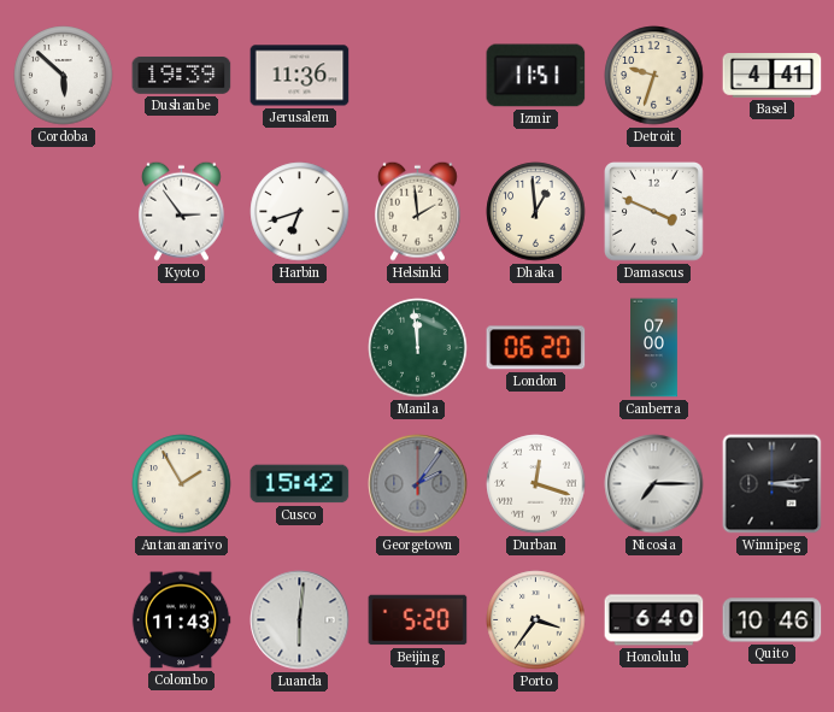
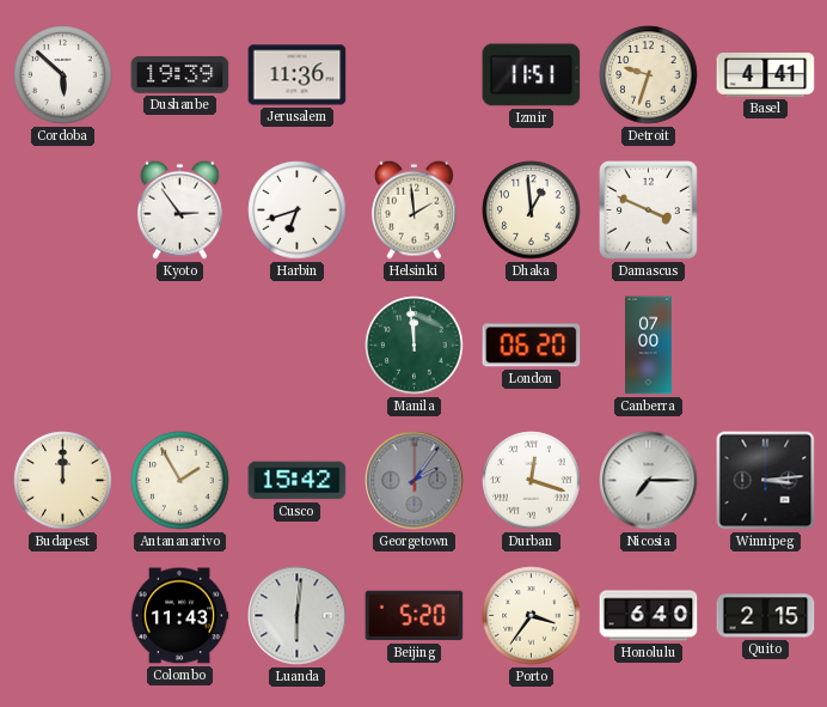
Budapest: none -> 12:00 (63, 481)
Quito: 10:46 -> 2:15 (766, 616)
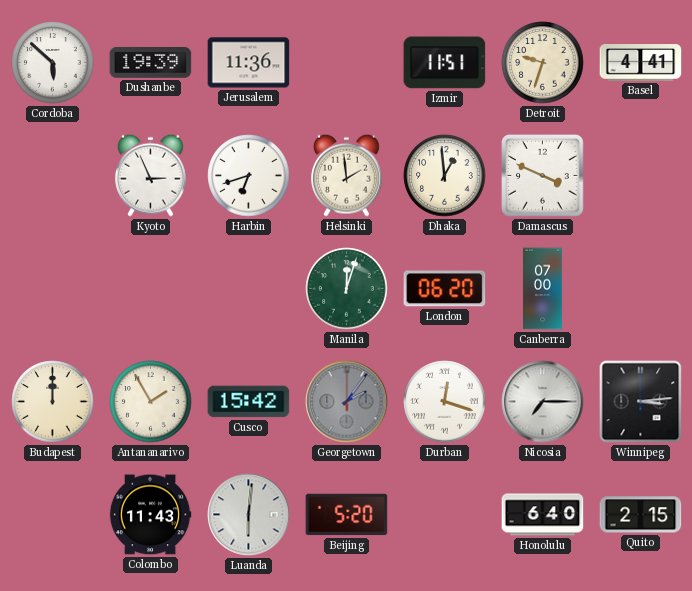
Kyoto: 2:54 -> 2:56 (150, 175)
Manila: 11:59 -> 12:03 (347, 289)
Porto: 3:36 -> none (532, 616)
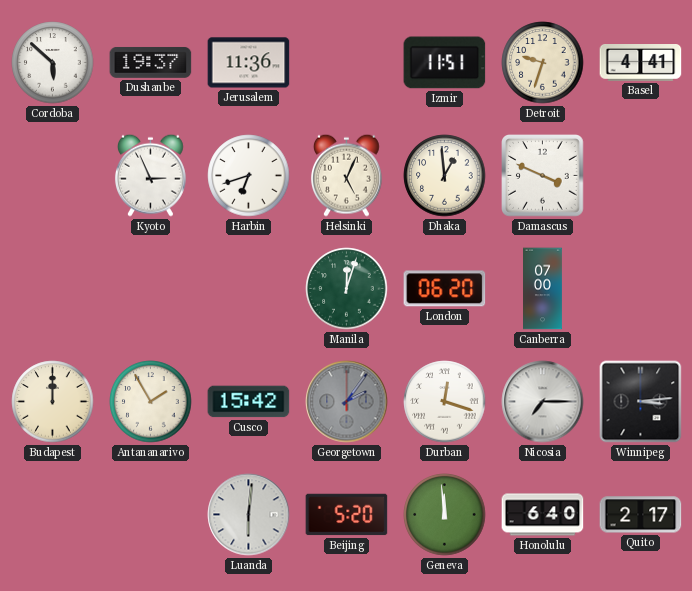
Dushanbe: 19:39 -> 19:37 (151, 62)
Helsinki: 1:59 -> 5:04 (346, 175)
Colombo: 11:43 -> none (150, 515)
Geneva: none -> 11:59 (445, 515)
Quito: 2:15 -> 2:17 (641, 515)
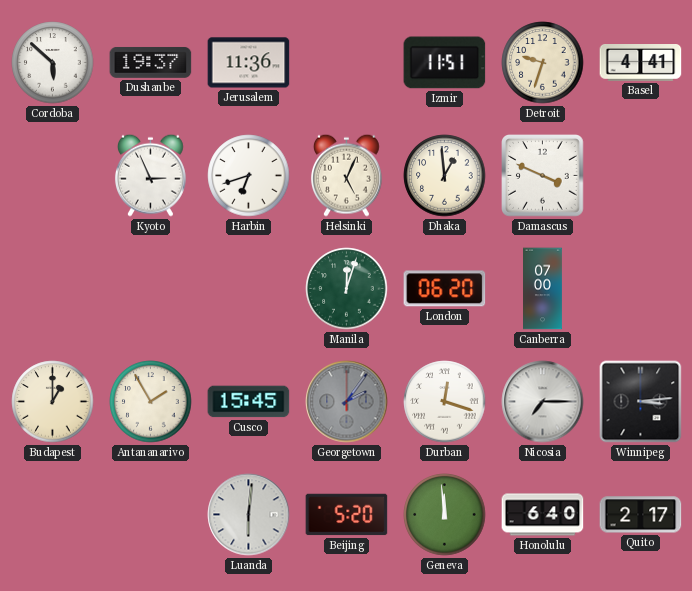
Budapest: 12:00 -> 1:00 (53, 402)
Cusco: 15:42 -> 15:45 (249, 402)
